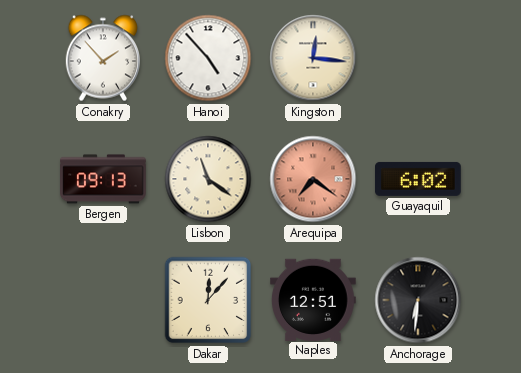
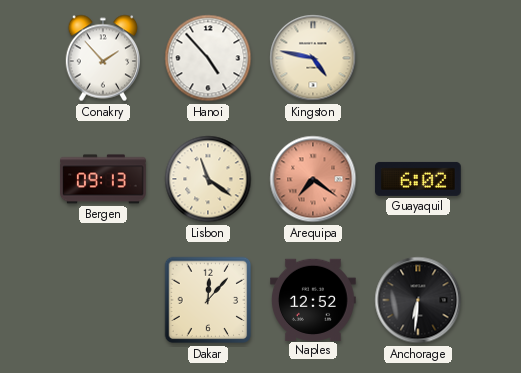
Kingston: 12:16 -> 4:47 (313, 58)
Naples: 12:51 -> 12:52 (314, 299)
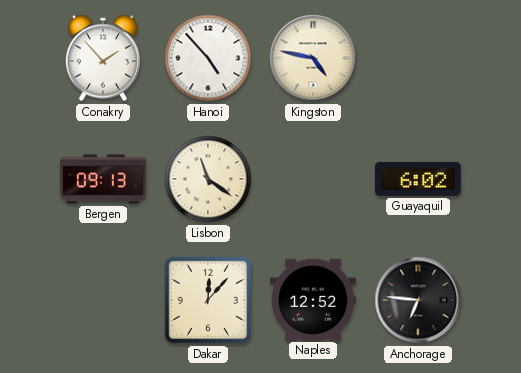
Arequipa: 7:21 -> none (313, 179)
Anchorage: 6:31 -> 6:46 (418, 300)
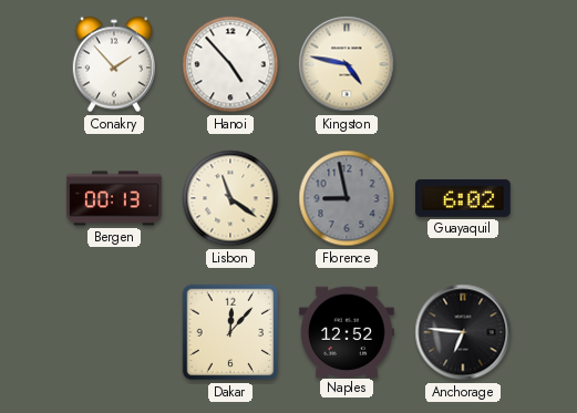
Bergen: 09:13 -> 00:13 (115, 198)
Florence: none -> 8:58 (347, 198)
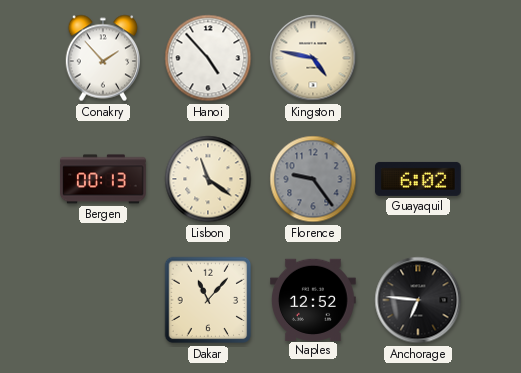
Florence: 8:58 -> 9:24 (313, 179)
Dakar: 12:07 -> 11:07 (208, 300)
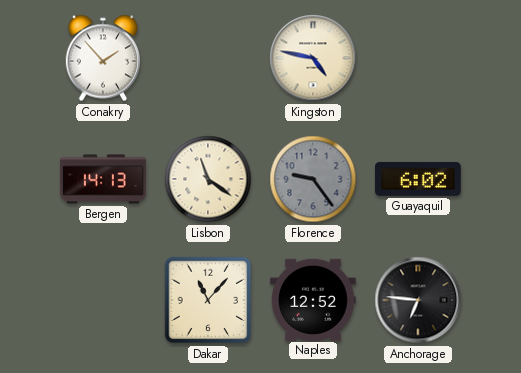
Hanoi: 4:53 -> none (208, 58)
Bergen: 00:13 -> 14:13 (104, 179)
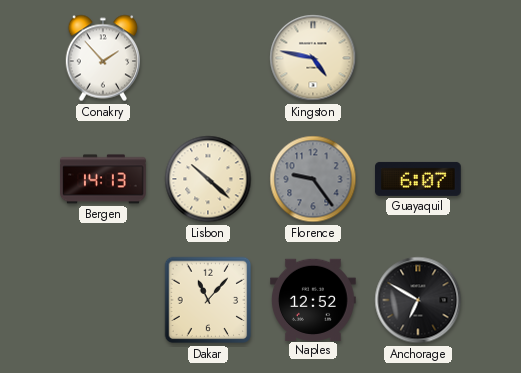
Lisbon: 11:21 -> 10:22 (208, 179)
Guayaquil: 6:02 -> 6:07 (419, 179)
Anchorage: 6:46 -> 6:50 (418, 300)
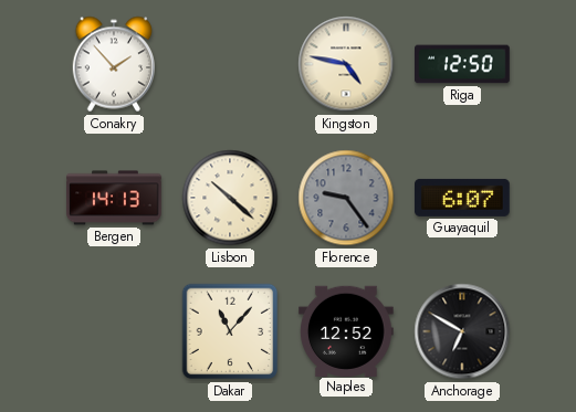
Riga: none -> 12:50 (463, 64)
